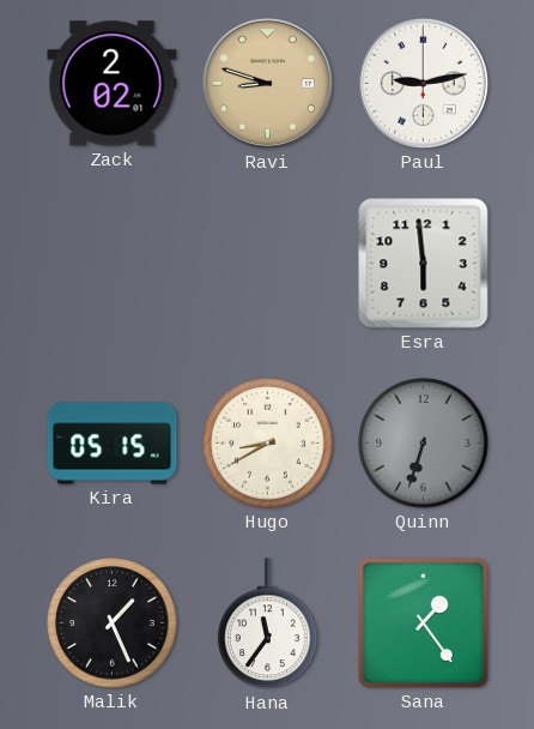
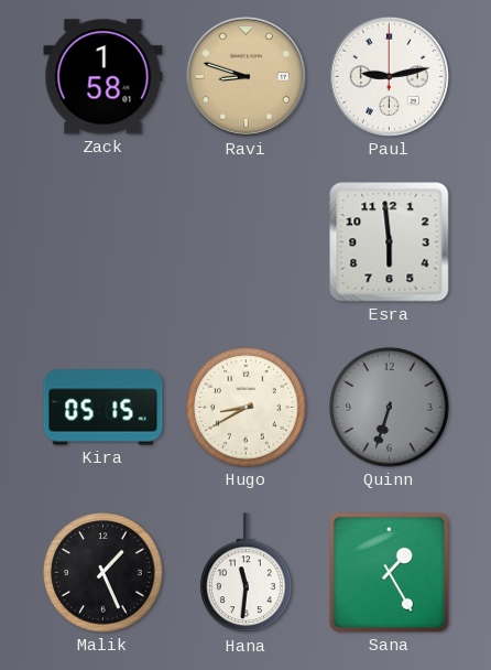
Zack: 2:02 -> 1:58 (103, 77)
Hana: 11:36 -> 11:31 (247, 573)
Sana: 1:24 -> 1:25 (389, 572)
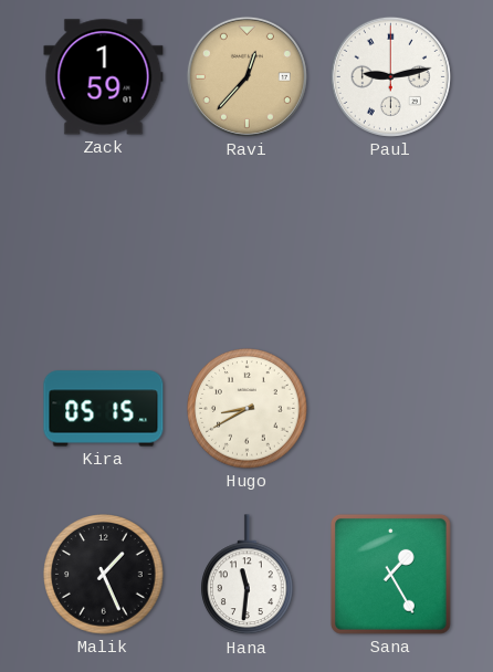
Zack: 1:58 -> 1:59 (104, 77)
Ravi: 8:48 -> 12:37 (246, 76)
Esra: 5:59 -> none (390, 242)
Quinn: 6:33 -> none (390, 408)
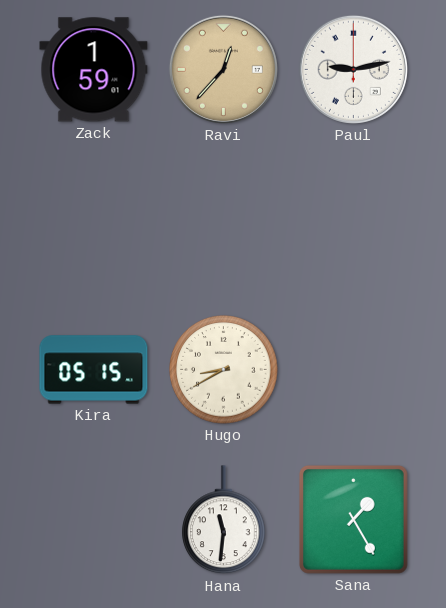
Malik: 1:26 -> none (104, 575)
